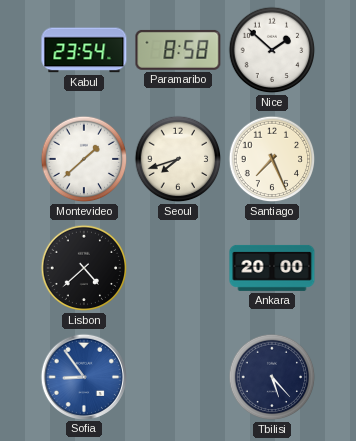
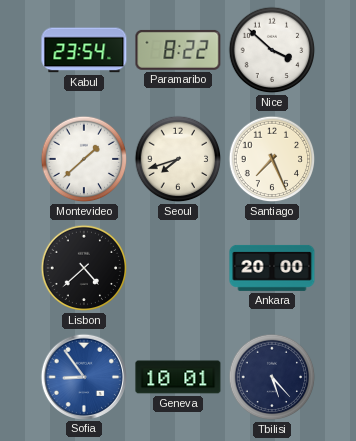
Paramaribo: 8:58 -> 8:22 (178, 50)
Nice: 1:52 -> 3:52 (272, 50)
Geneva: none -> 10:01 (178, 377)
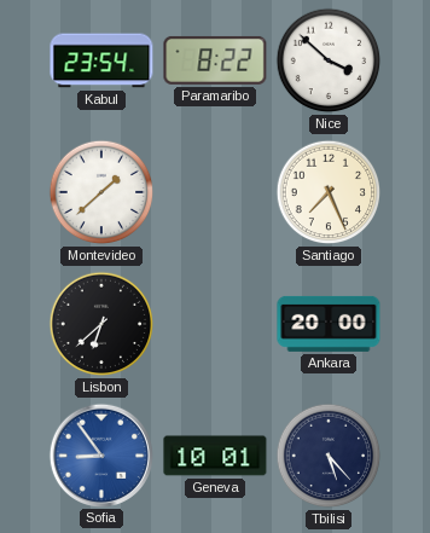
Seoul: 7:42 -> none (178, 159)
Lisbon: 4:38 -> 6:38 (101, 324)
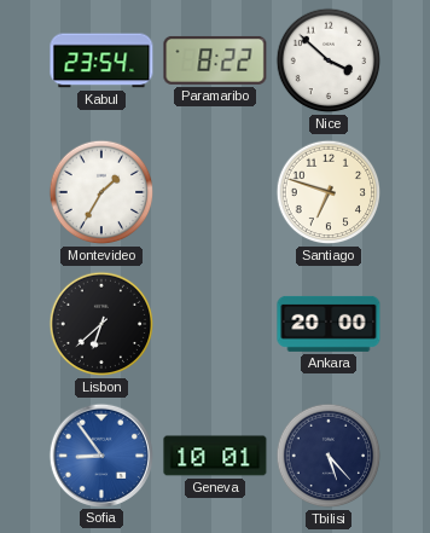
Montevideo: 1:38 -> 1:35 (101, 192)
Santiago: 7:26 -> 6:48 (329, 192)
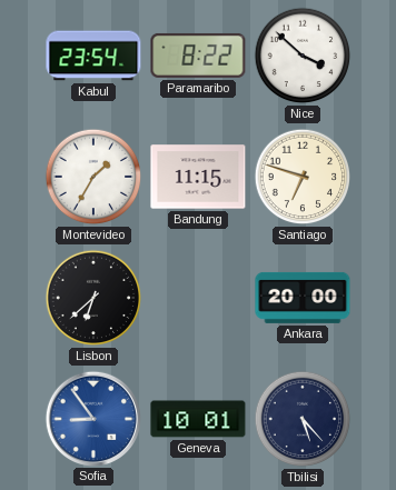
Bandung: none -> 11:15 (198, 177)
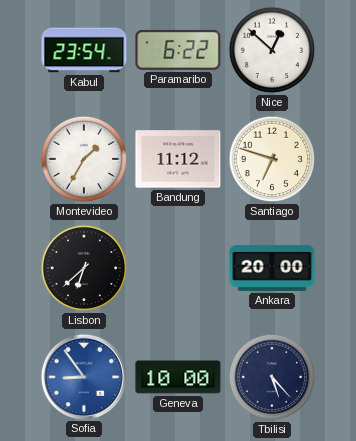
Paramaribo: 8:22 -> 6:22 (178, 50)
Nice: 3:52 -> 12:52 (272, 50)
Bandung: 11:15 -> 11:12 (178, 159)
Geneva: 10:01 -> 10:00 (178, 377)
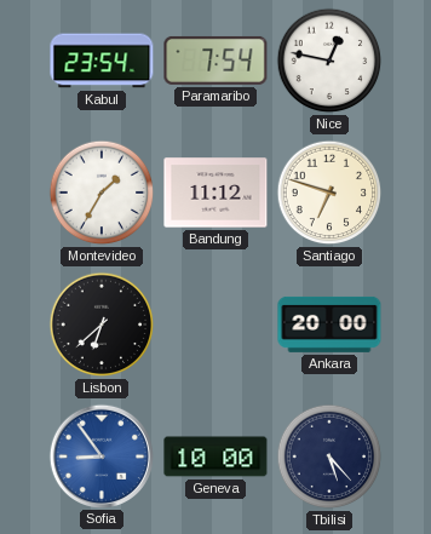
Paramaribo: 6:22 -> 7:54 (215, 61)
Nice: 12:52 -> 12:47 (329, 61)
